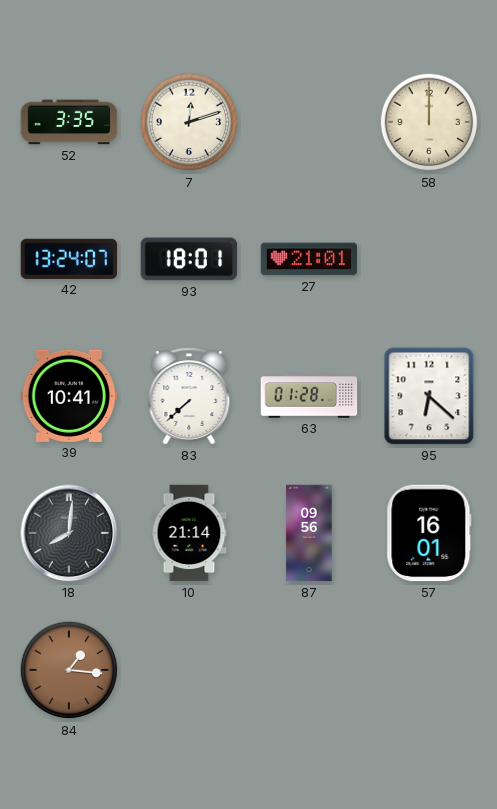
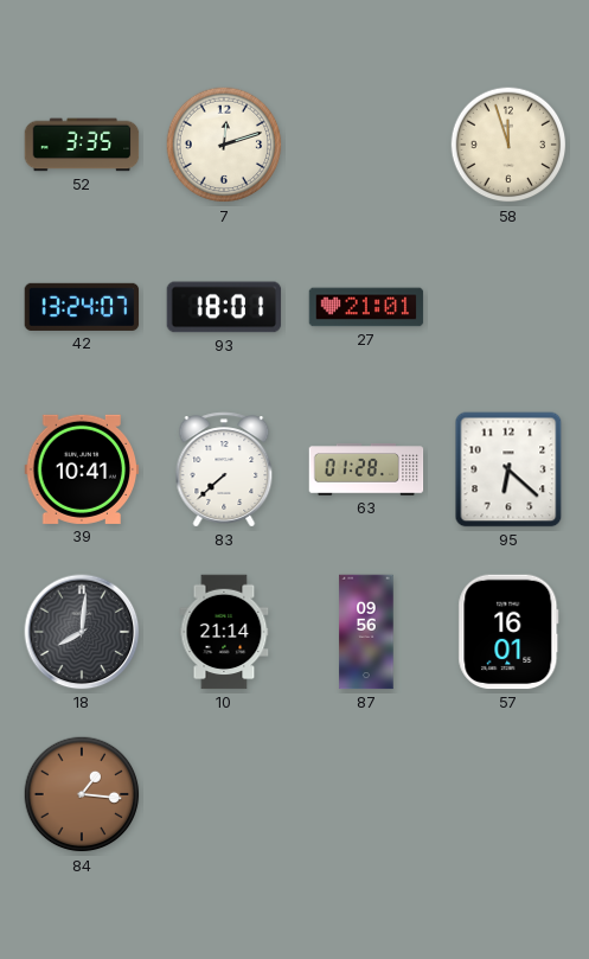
58: 12:00 -> 11:57 (508, 145)
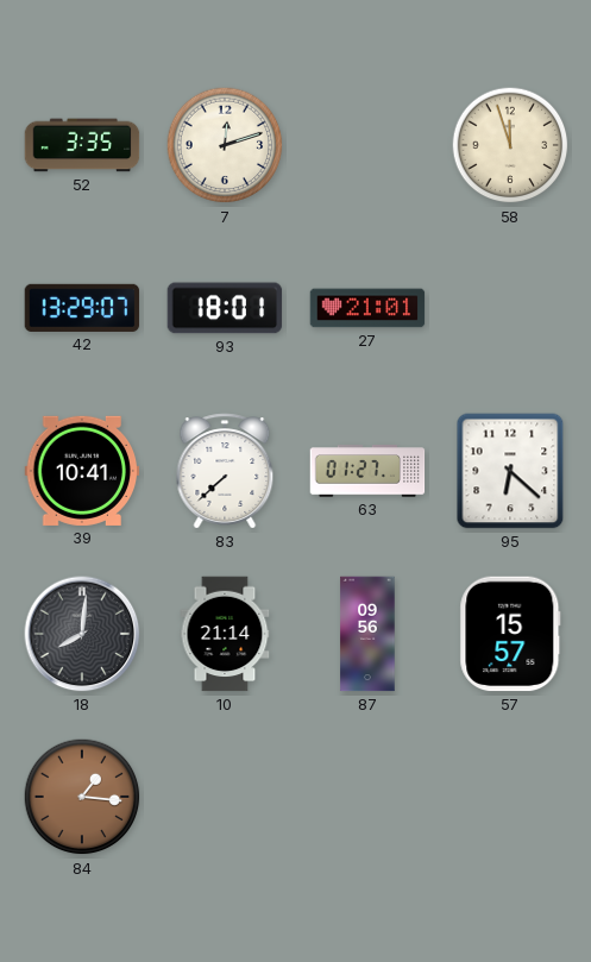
42: 13:24 -> 13:29 (82, 308)
63: 01:28 -> 01:27 (367, 471)
57: 16:01 -> 15:57 (510, 634)
